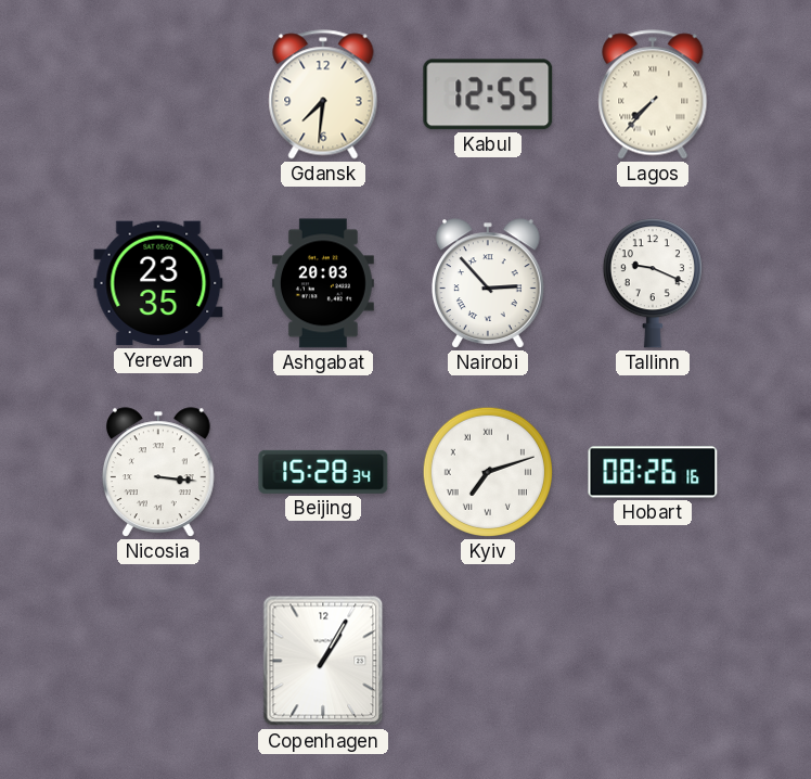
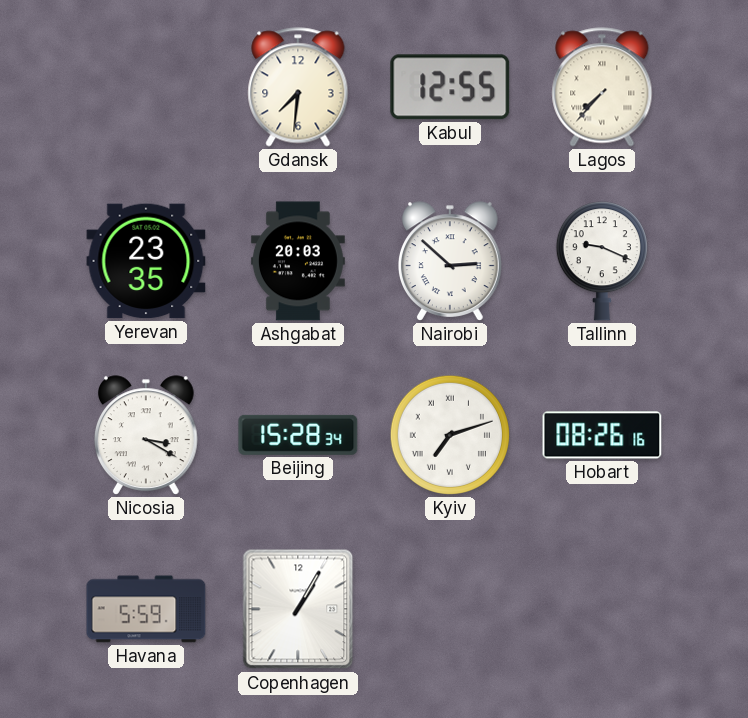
Nairobi: 2:53 -> 2:52 (451, 261)
Nicosia: 3:16 -> 3:20 (147, 435)
Havana: none -> 5:59 (146, 609)
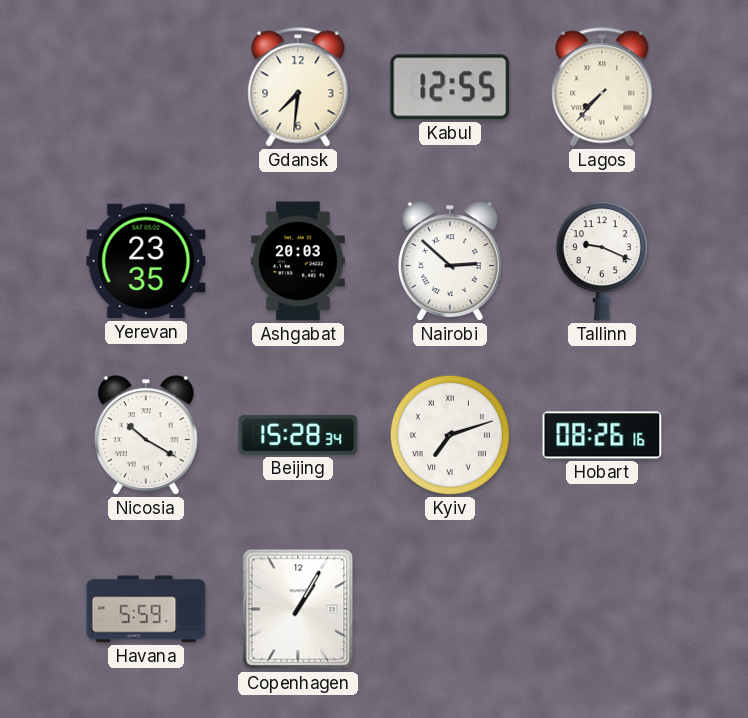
Nicosia: 3:20 -> 10:20 (147, 435)
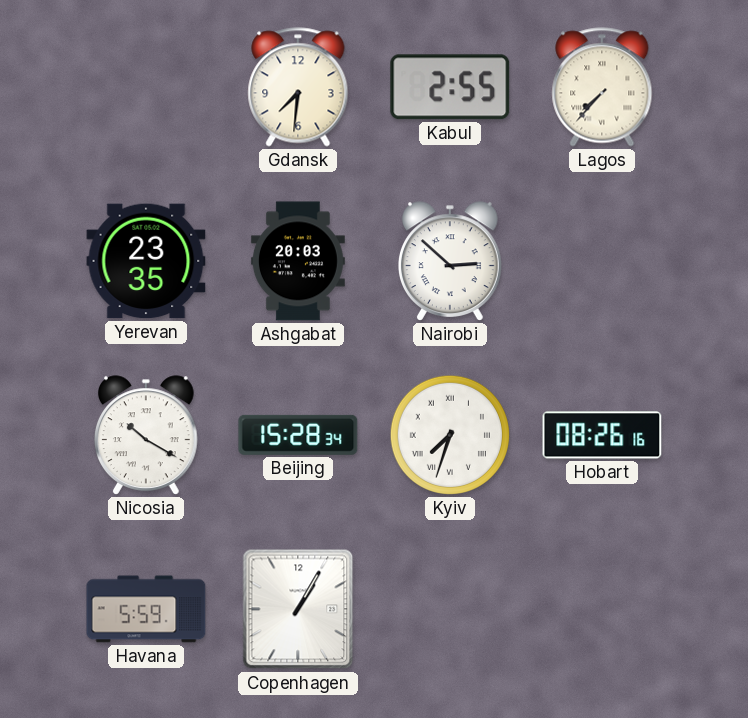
Kabul: 12:55 -> 2:55 (450, 87)
Tallinn: 9:19 -> none (602, 261)
Kyiv: 7:12 -> 7:33 (450, 435)
